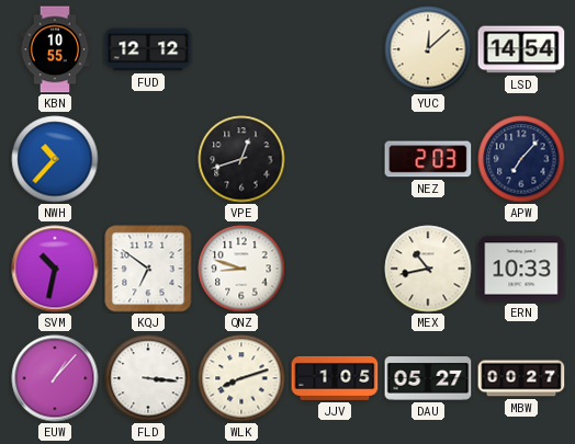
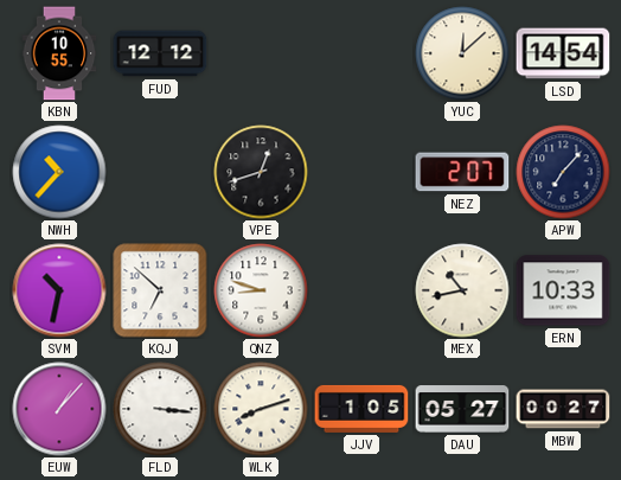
NEZ: 2:03 -> 2:07 (462, 172)
KQJ: 6:51 -> 6:52 (160, 290)
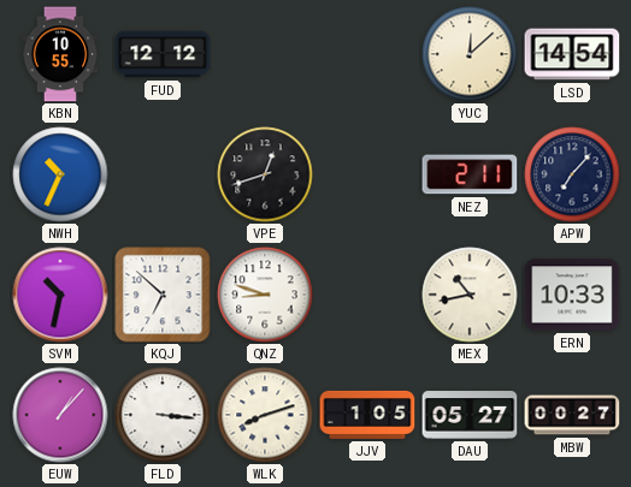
NWH: 10:37 -> 10:34 (60, 174)
NEZ: 2:07 -> 2:11 (470, 174)
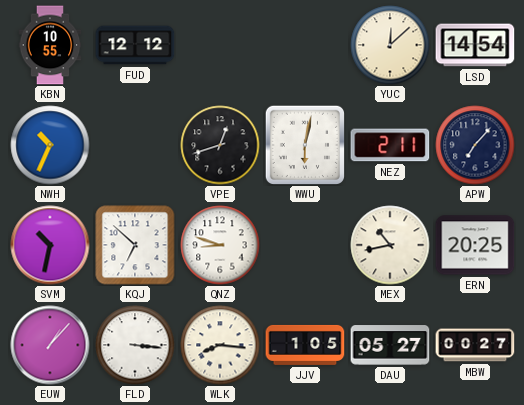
WWU: none -> 6:02 (304, 144)
ERN: 10:33 -> 20:25 (475, 245)
WLK: 8:12 -> 8:16 (220, 345)
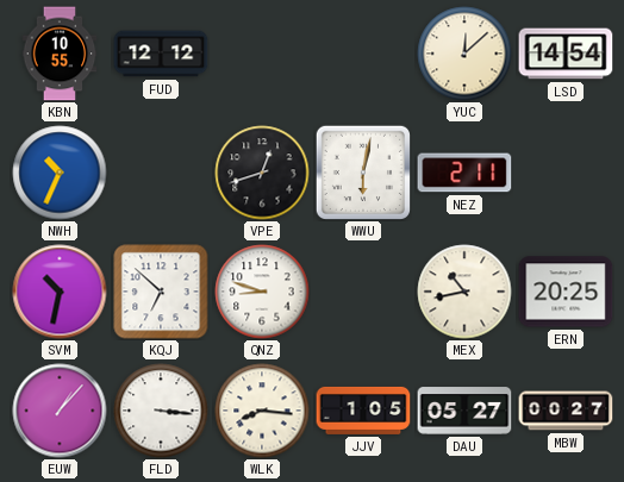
APW: 7:07 -> none (475, 145)
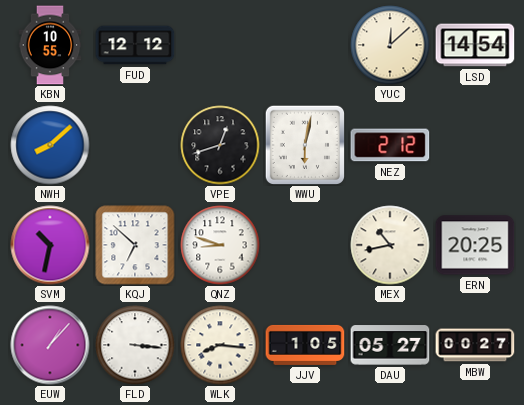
NWH: 10:34 -> 8:08 (50, 145)
NEZ: 2:11 -> 2:12 (390, 145)
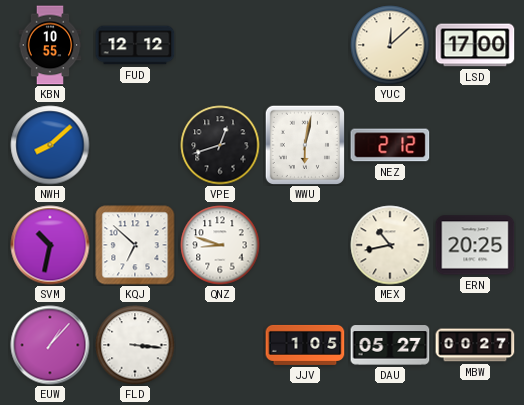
LSD: 14:54 -> 17:00 (475, 45)
WLK: 8:16 -> none (220, 345)
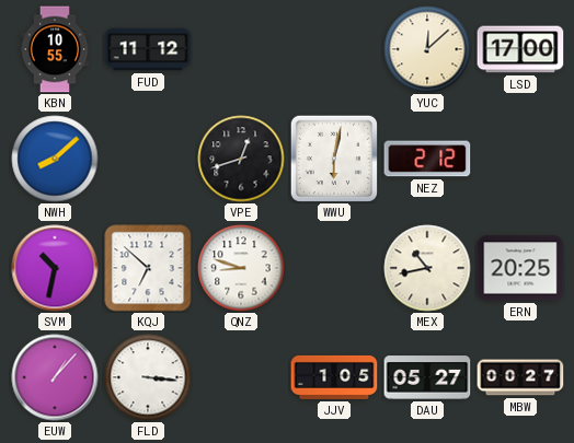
FUD: 12:12 -> 11:12 (148, 49)
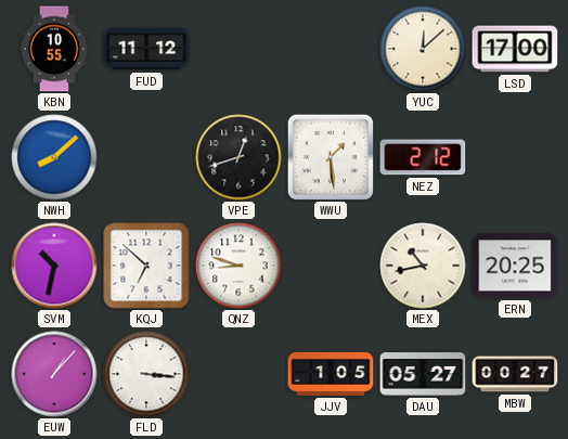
WWU: 6:02 -> 1:29 (330, 156)
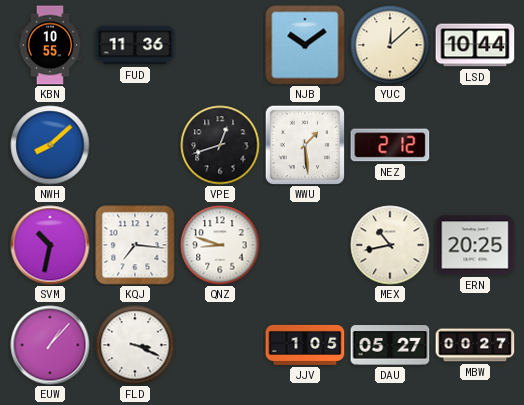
FUD: 11:12 -> 11:36 (135, 45)
NJB: none -> 10:09 (305, 45)
LSD: 17:00 -> 10:44 (475, 45)
KQJ: 6:52 -> 7:16 (135, 245)
FLD: 3:16 -> 3:19 (135, 345)
